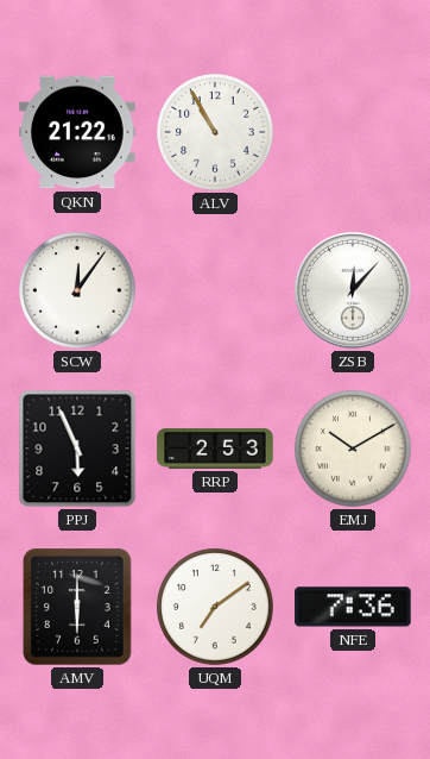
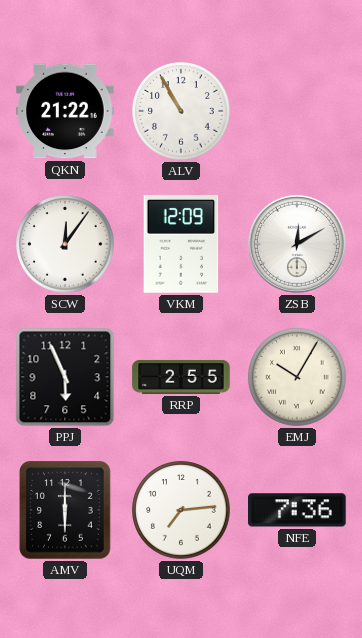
VKM: none -> 12:09 (181, 244)
ZSB: 12:07 -> 12:10 (297, 244)
RRP: 2:53 -> 2:55 (181, 377)
EMJ: 10:10 -> 10:05 (297, 377)
UQM: 7:09 -> 7:14 (181, 510)
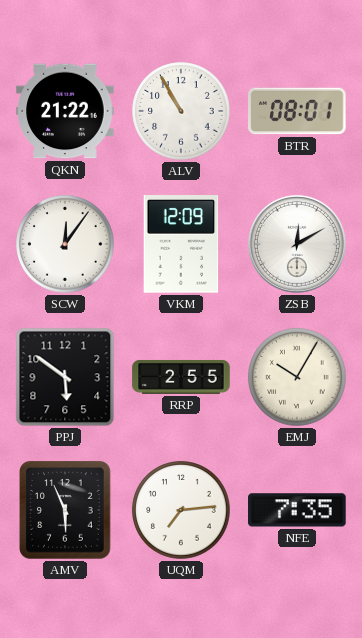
BTR: none -> 08:01 (297, 111)
PPJ: 5:56 -> 5:51 (65, 377)
AMV: 6:00 -> 5:56 (65, 510)
NFE: 7:36 -> 7:35 (297, 510)
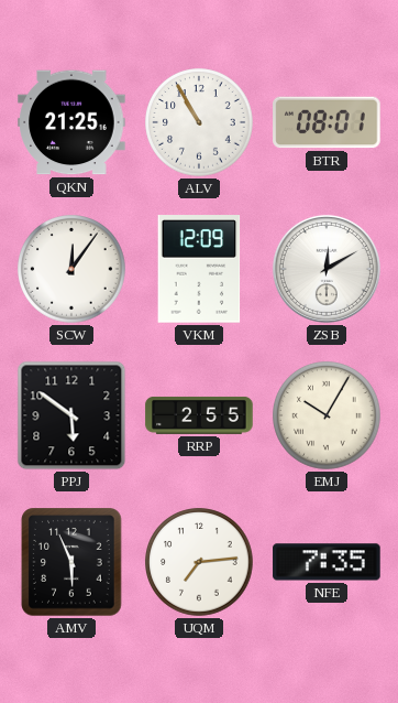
QKN: 21:22 -> 21:25 (71, 122)
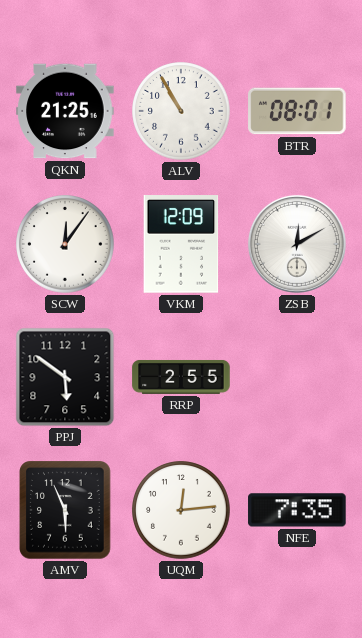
EMJ: 10:05 -> none (327, 415)
UQM: 7:14 -> 12:14 (181, 510)
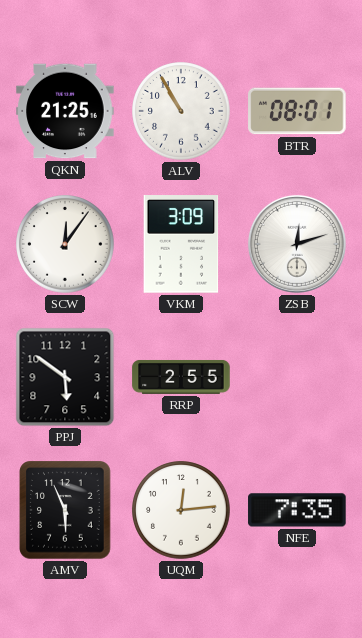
VKM: 12:09 -> 3:09 (181, 244)
ZSB: 12:10 -> 12:12 (297, 244)
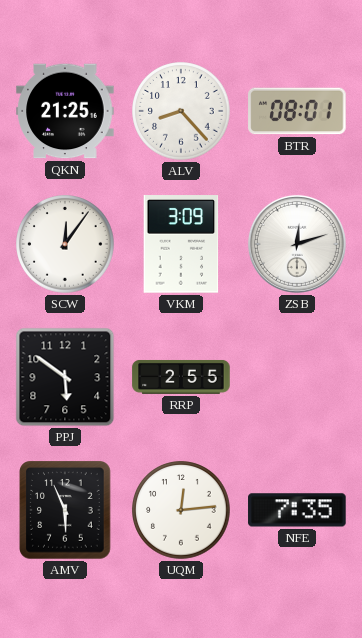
ALV: 10:55 -> 8:23 (181, 111)
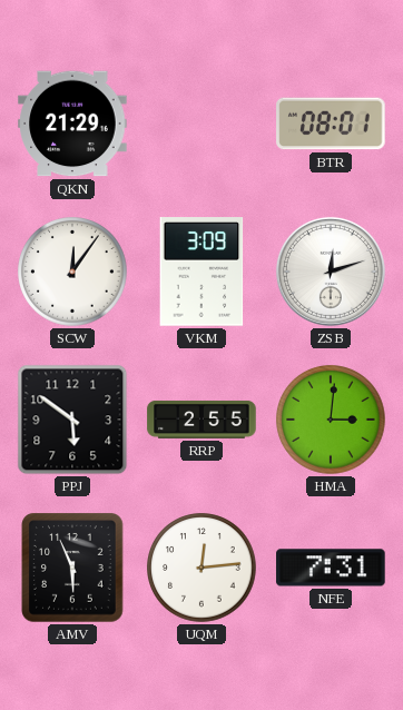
QKN: 21:25 -> 21:29 (72, 124)
ALV: 8:23 -> none (181, 111)
HMA: none -> 3:01 (331, 420)
NFE: 7:35 -> 7:31 (331, 568)
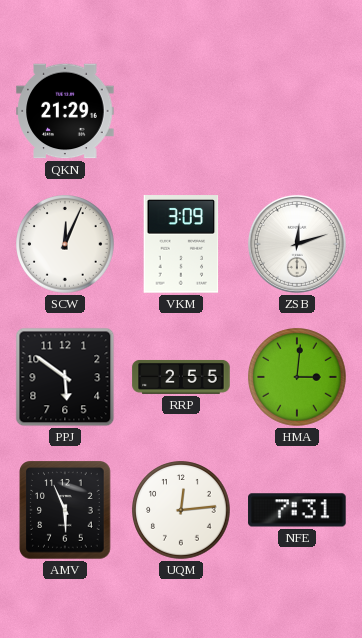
BTR: 08:01 -> none (331, 124)
SCW: 12:06 -> 12:04 (65, 244)
